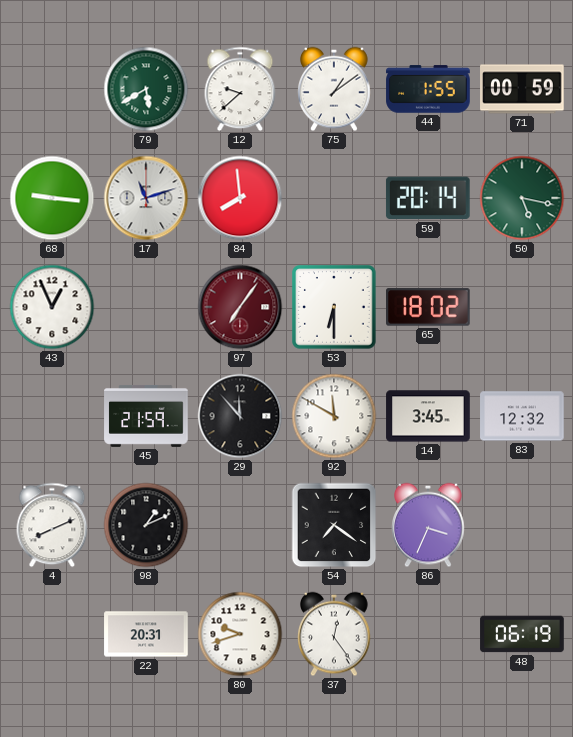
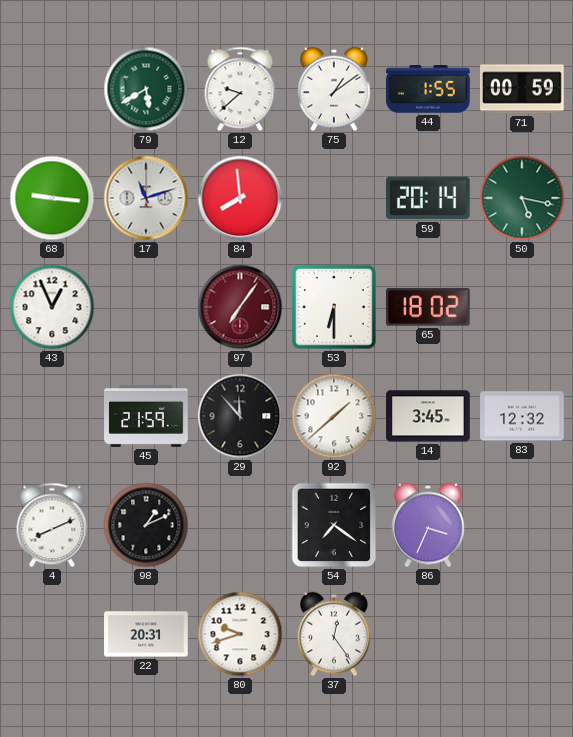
92: 11:50 -> 1:38 (334, 416)
48: 06:19 -> none (522, 634)
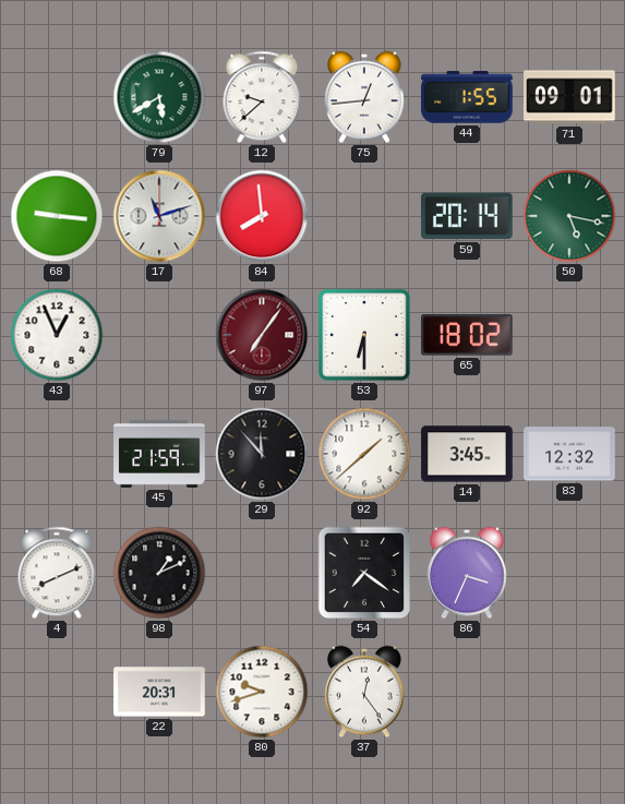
75: 1:09 -> 12:44 (364, 97)
71: 00:59 -> 09:01 (569, 97)
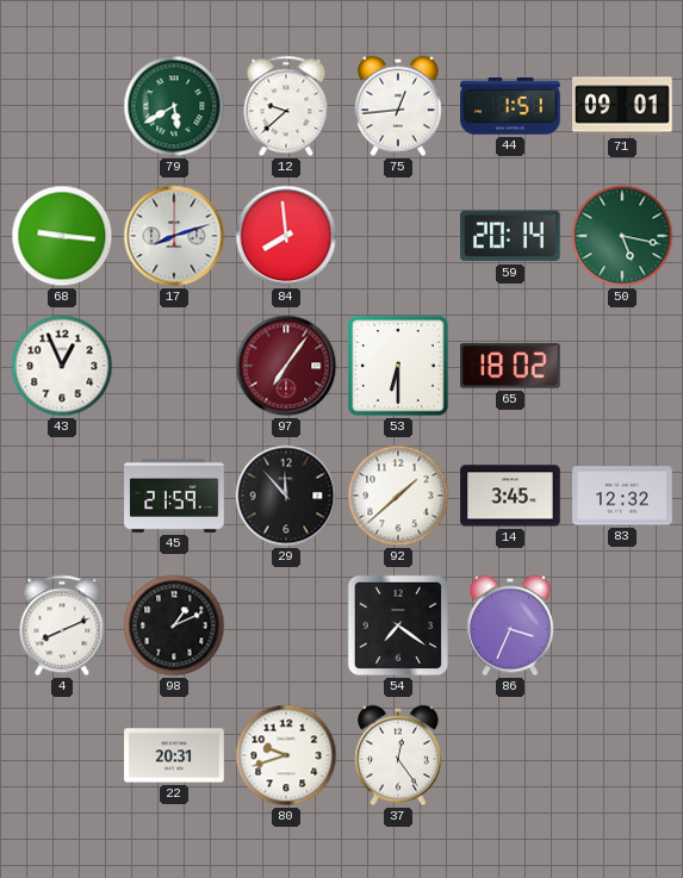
44: 1:55 -> 1:51 (510, 106)
17: 11:12 -> 8:12 (174, 236)
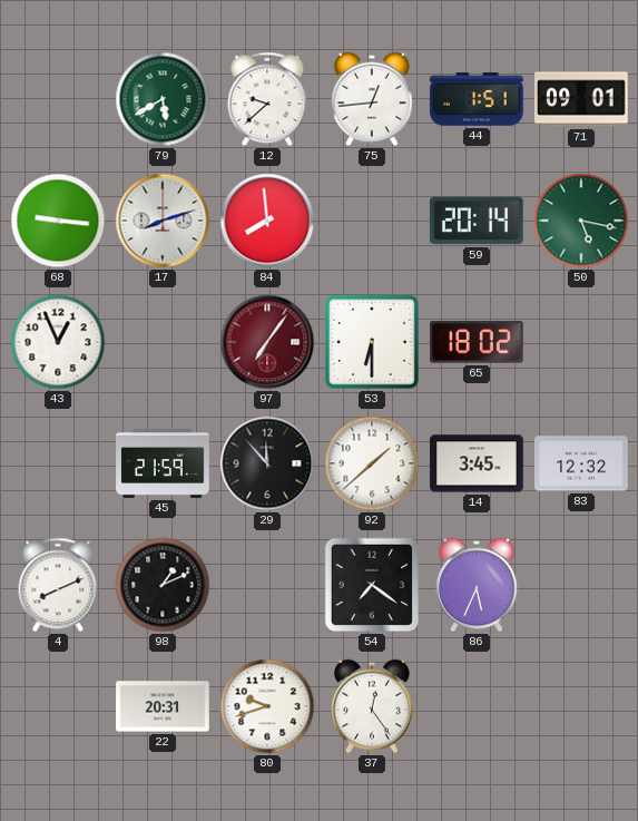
86: 3:34 -> 5:34 (477, 585)
